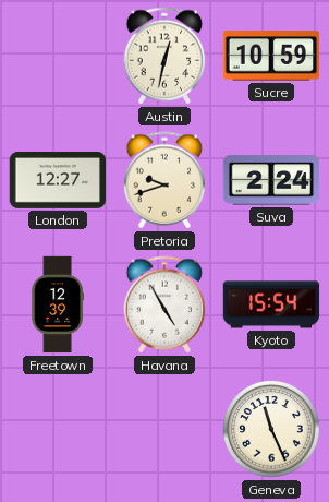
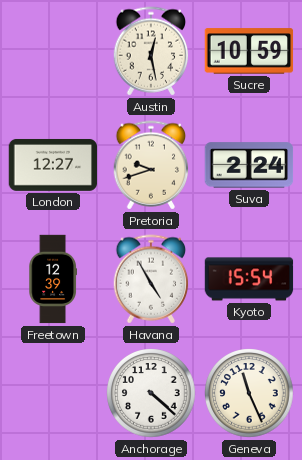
Austin: 12:32 -> 12:28 (151, 51)
Anchorage: none -> 4:22 (151, 393)
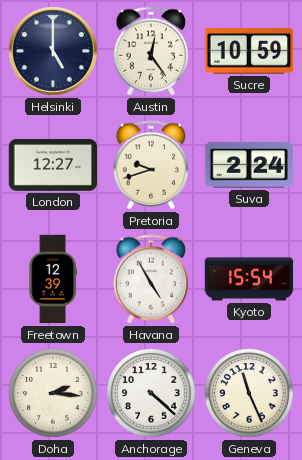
Helsinki: none -> 5:00 (53, 51)
Austin: 12:28 -> 12:24 (151, 51)
Doha: none -> 2:16 (53, 393)
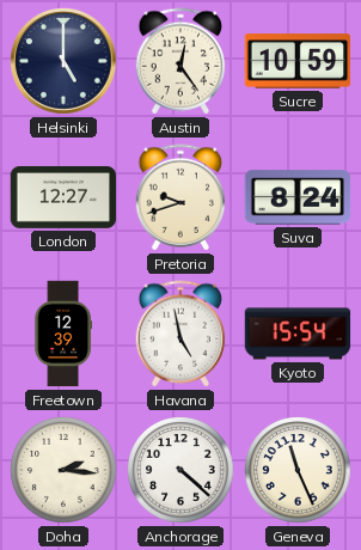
Suva: 2:24 -> 8:24 (298, 197)
Havana: 4:55 -> 4:58 (180, 334)
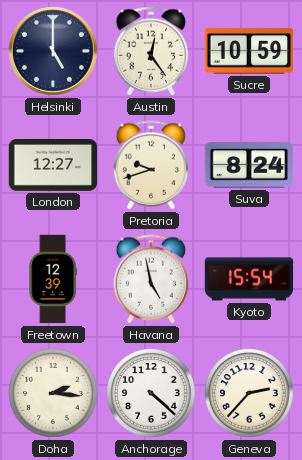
Geneva: 11:26 -> 2:37 (249, 393)
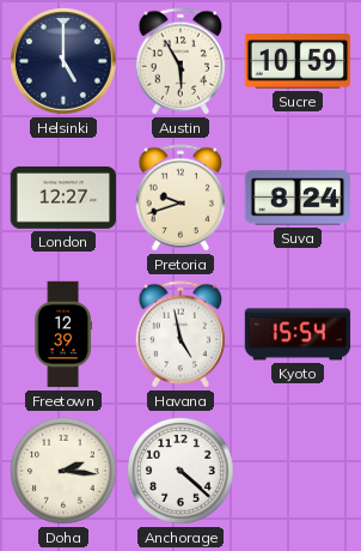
Austin: 12:24 -> 5:55 (180, 61)
Geneva: 2:37 -> none (249, 393)
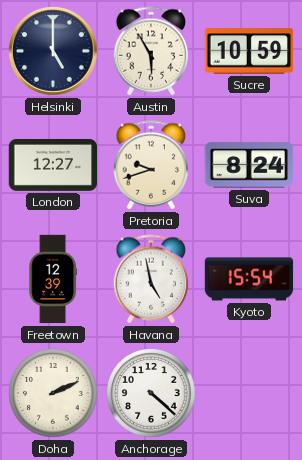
Doha: 2:16 -> 2:11 (53, 393)
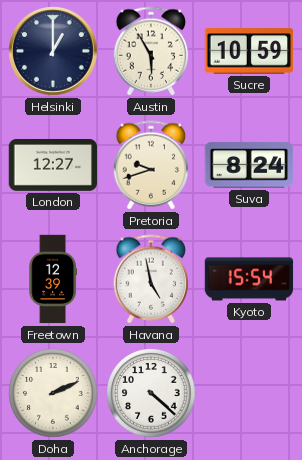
Helsinki: 5:00 -> 1:00 (53, 51)
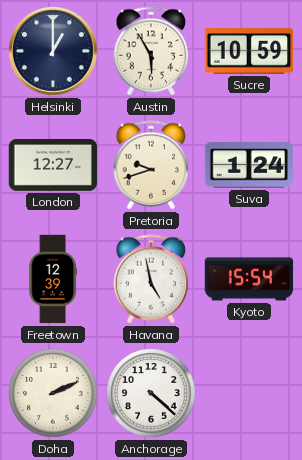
Suva: 8:24 -> 1:24 (249, 165)
